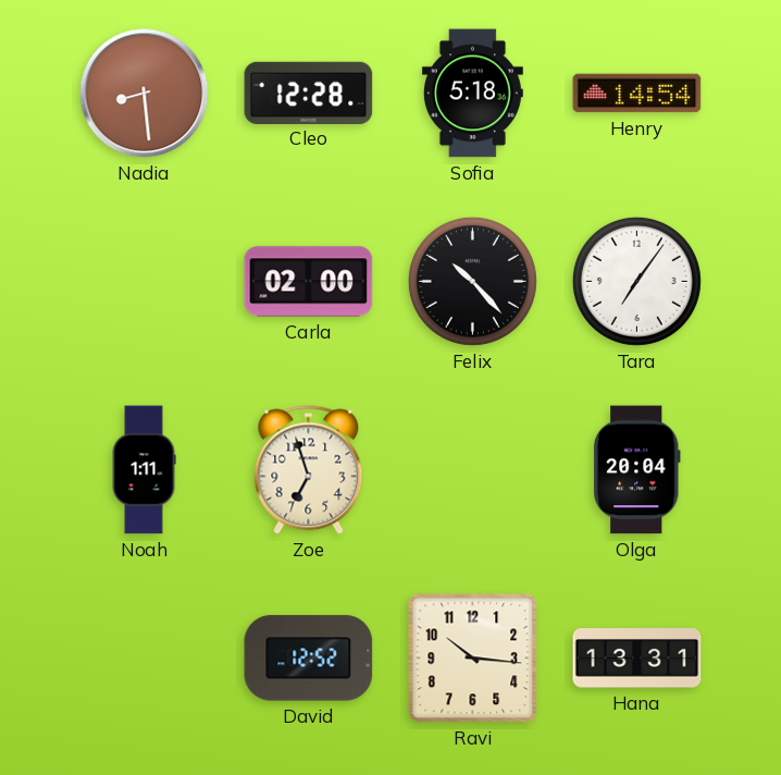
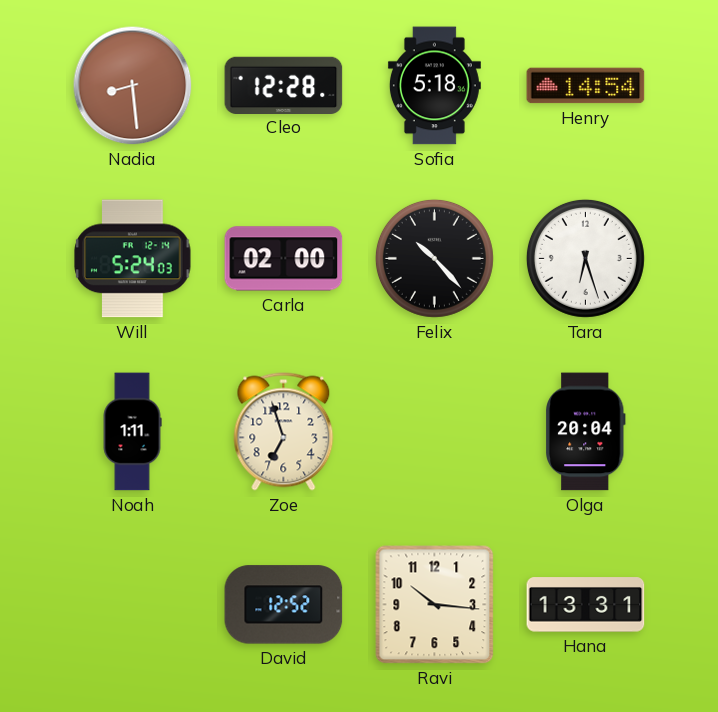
Will: none -> 5:24 (133, 259)
Tara: 7:06 -> 6:27 (585, 258)
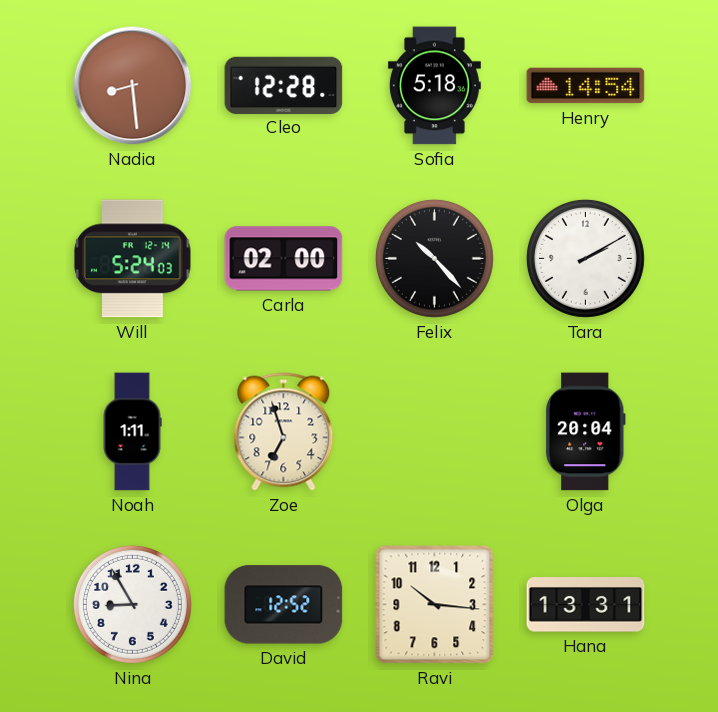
Tara: 6:27 -> 2:10 (585, 258)
Nina: none -> 8:55 (132, 604)
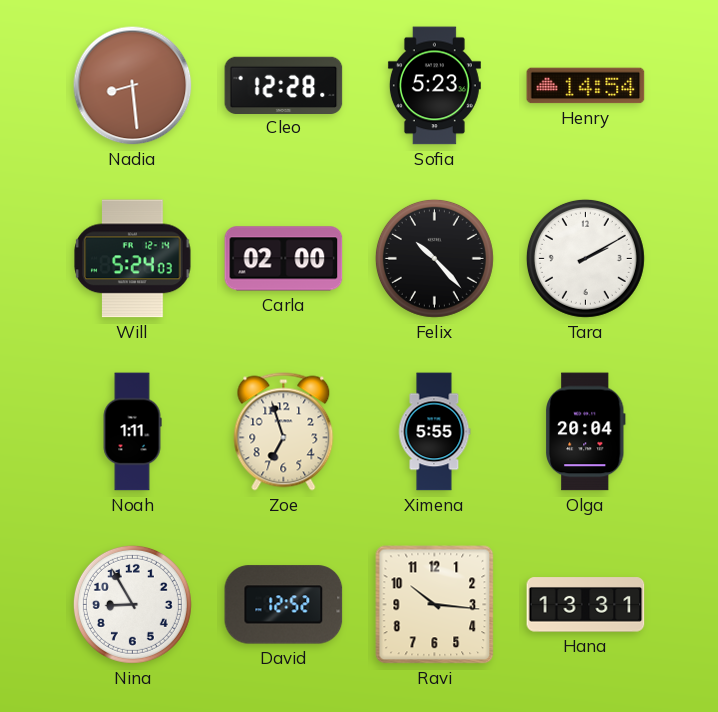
Sofia: 5:18 -> 5:23 (434, 86)
Ximena: none -> 5:55 (434, 432)
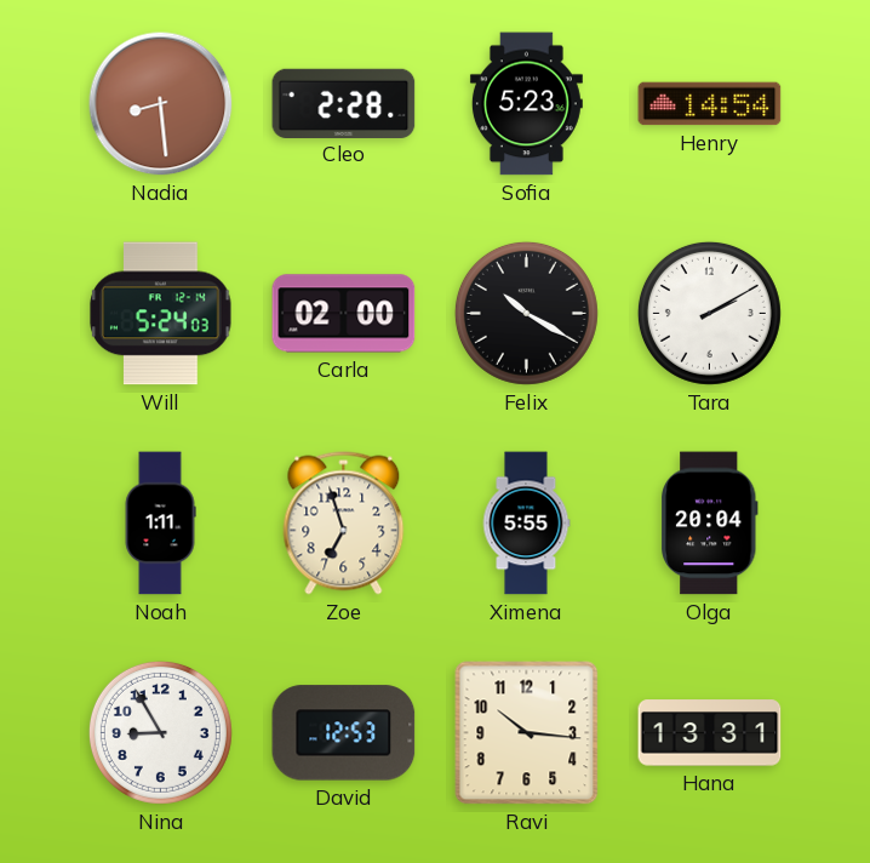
Cleo: 12:28 -> 2:28 (344, 103)
Felix: 10:23 -> 10:20 (526, 313)
David: 12:52 -> 12:53 (344, 733)
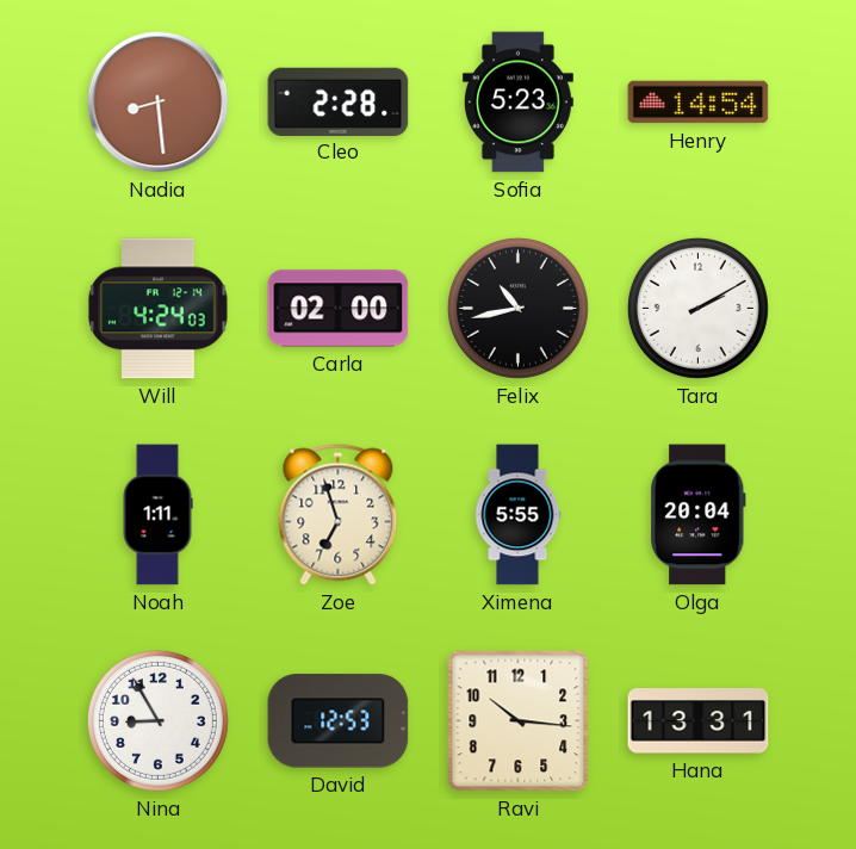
Will: 5:24 -> 4:24 (159, 309)
Felix: 10:20 -> 10:43 (517, 308)
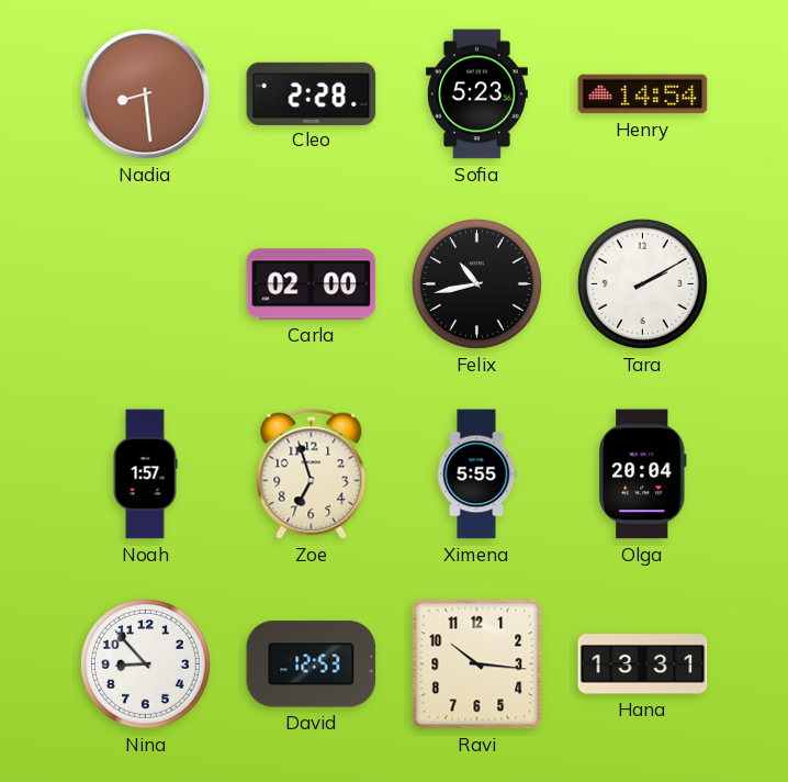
Will: 4:24 -> none (159, 309)
Noah: 1:11 -> 1:57 (145, 474)
Nina: 8:55 -> 8:53 (145, 663)
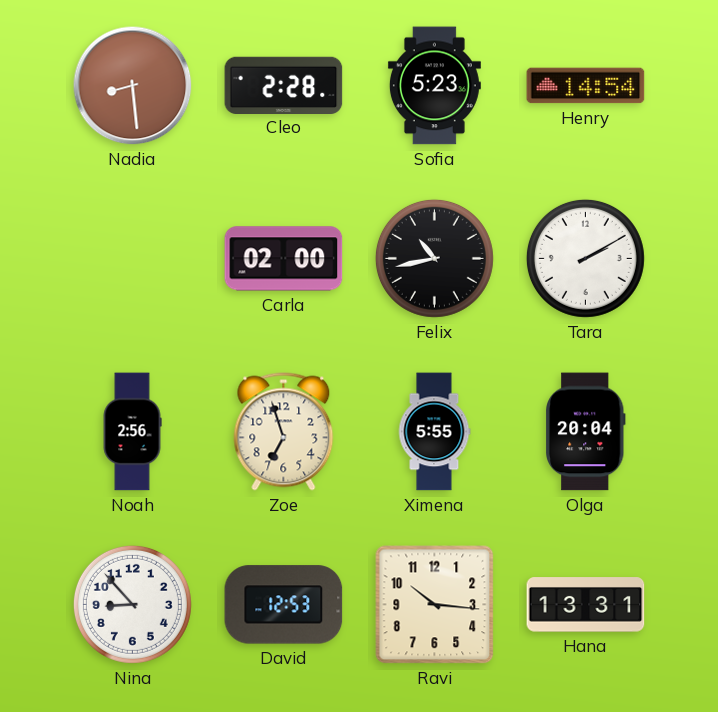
Noah: 1:57 -> 2:56 (132, 432)
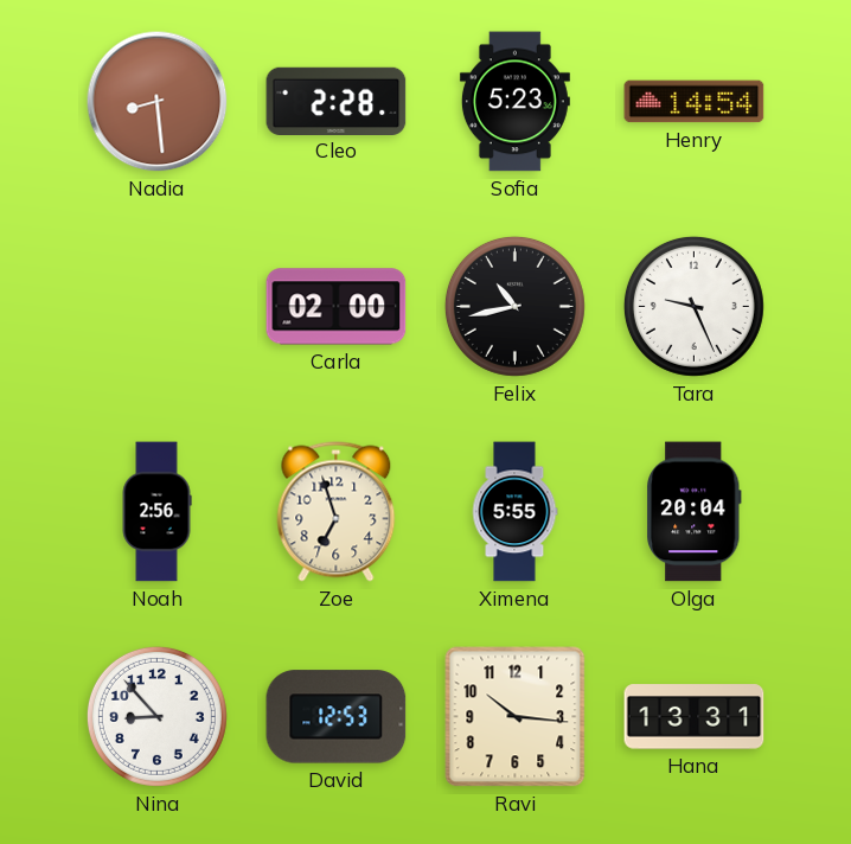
Tara: 2:10 -> 9:26 (693, 306)
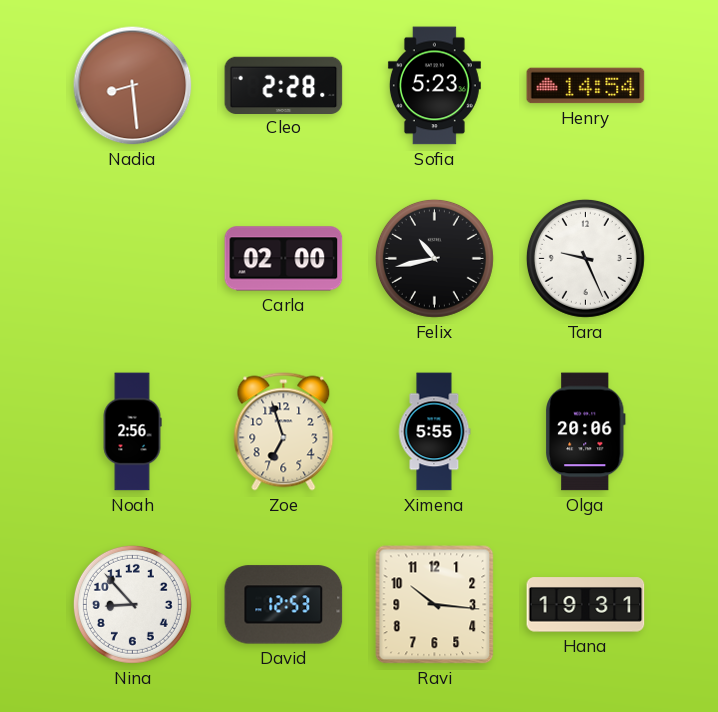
Olga: 20:04 -> 20:06 (586, 432)
Hana: 13:31 -> 19:31 (586, 605)
